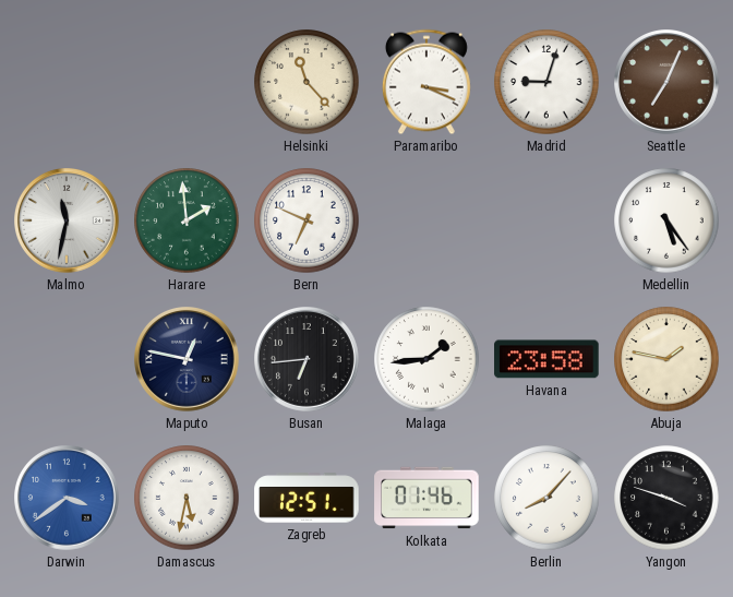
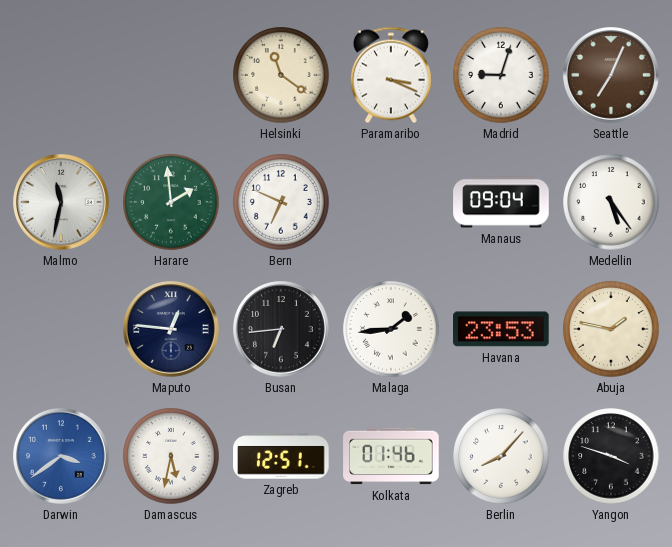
Helsinki: 11:23 -> 11:21 (281, 75)
Manaus: none -> 09:04 (501, 202)
Maputo: 12:47 -> 12:46 (172, 330)
Havana: 23:58 -> 23:53 (501, 329)
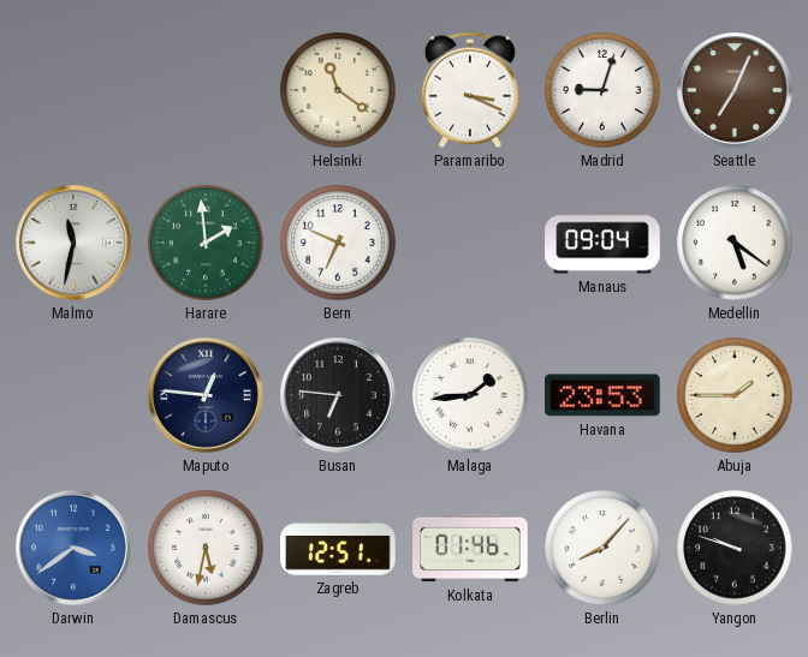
Medellin: 5:24 -> 5:21 (735, 243)
Busan: 6:44 -> 6:46 (339, 396)
Abuja: 1:47 -> 1:45 (735, 395)
Yangon: 3:48 -> 9:48 (735, 548)
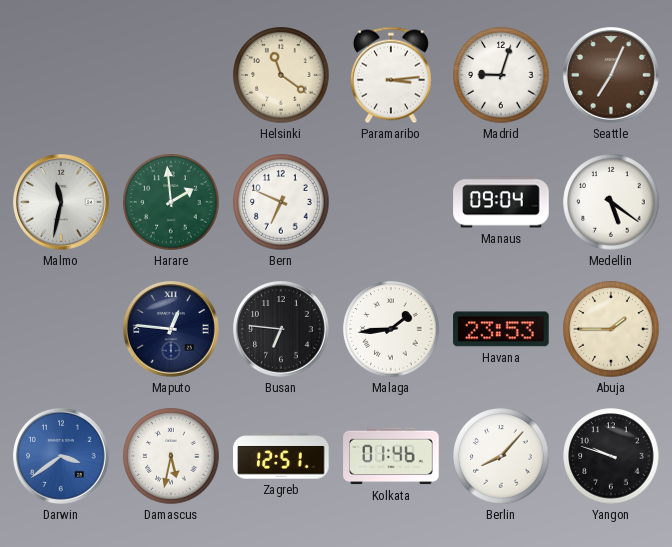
Paramaribo: 3:19 -> 3:14 (391, 75)
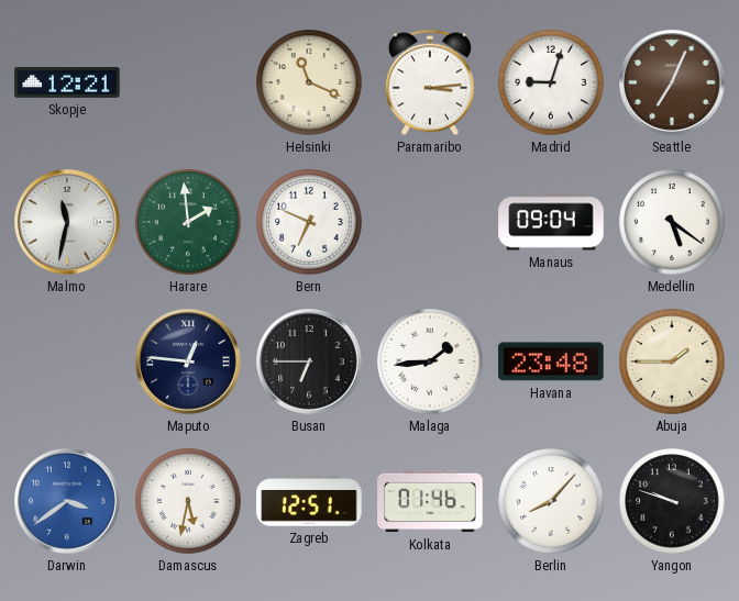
Skopje: none -> 12:21 (67, 82)
Helsinki: 11:21 -> 11:19 (309, 82)
Busan: 6:46 -> 6:45 (310, 363)
Havana: 23:53 -> 23:48 (551, 361)
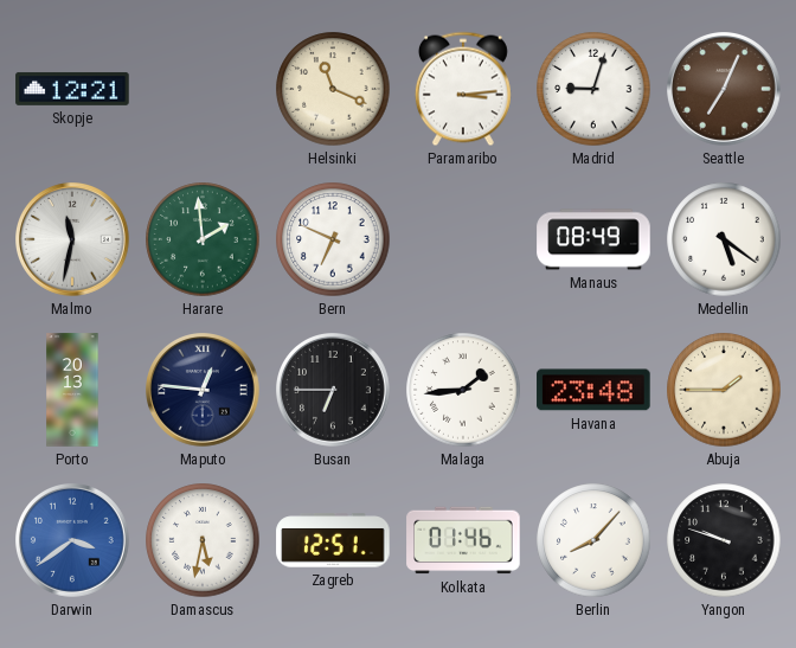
Manaus: 09:04 -> 08:49 (593, 239)
Porto: none -> 20:13 (72, 390)
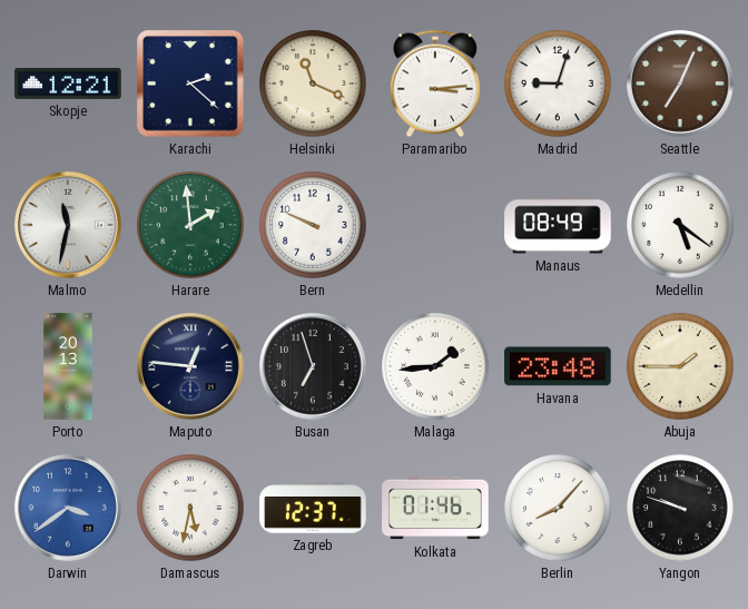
Karachi: none -> 2:22 (190, 84)
Bern: 6:49 -> 9:49 (313, 225)
Busan: 6:45 -> 6:57 (314, 367)
Zagreb: 12:51 -> 12:37 (313, 508)
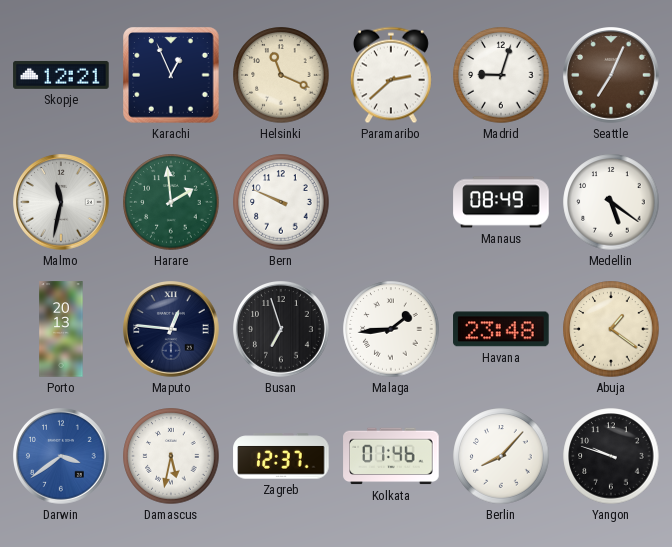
Karachi: 2:22 -> 12:56 (171, 75)
Paramaribo: 3:14 -> 2:38 (391, 75)
Abuja: 1:45 -> 1:21 (611, 329)
